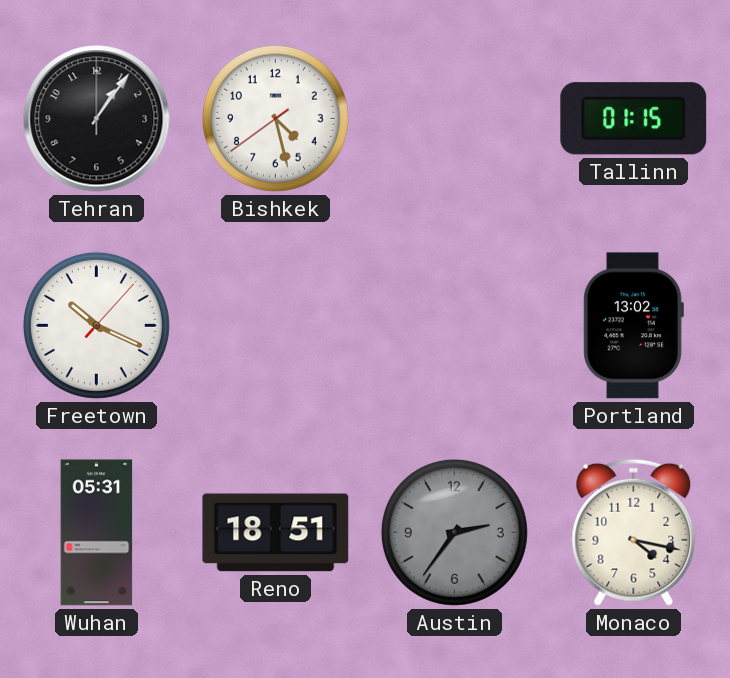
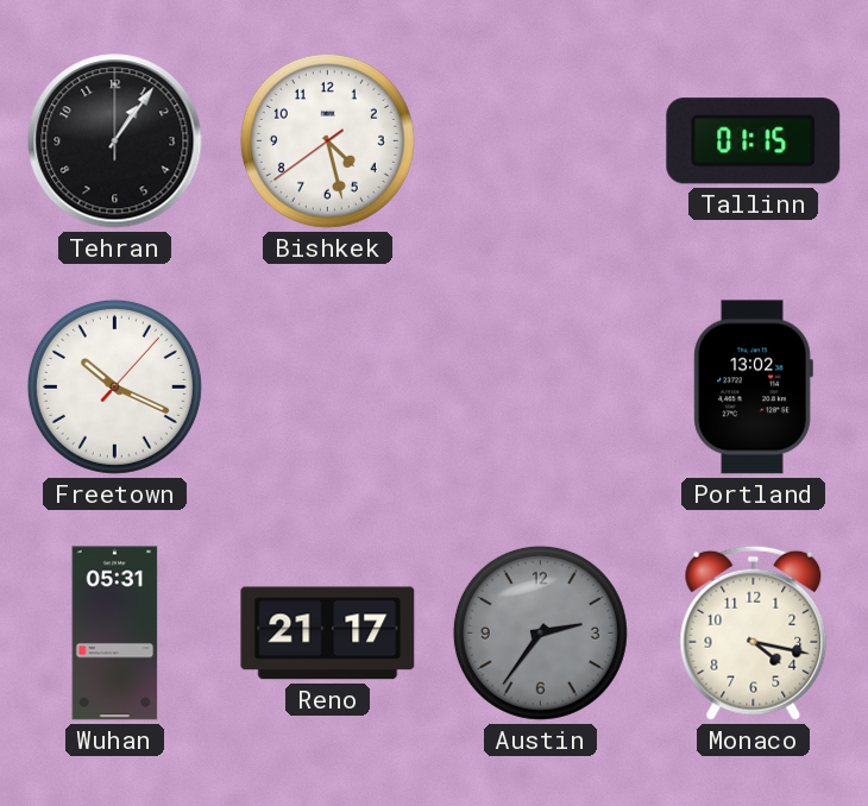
Reno: 18:51 -> 21:17 (328, 634)
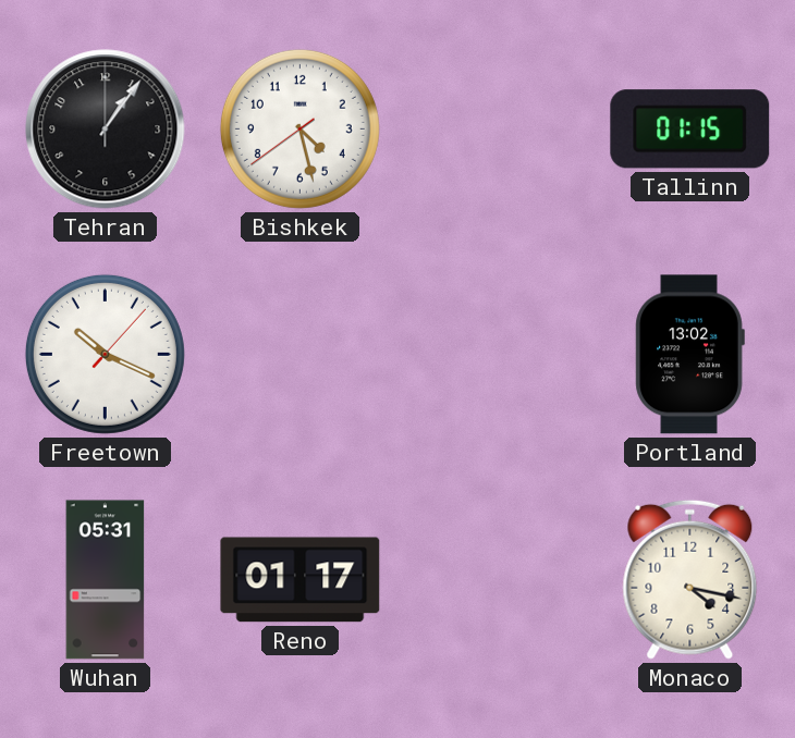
Reno: 21:17 -> 01:17 (301, 580)
Austin: 2:36 -> none (540, 632)
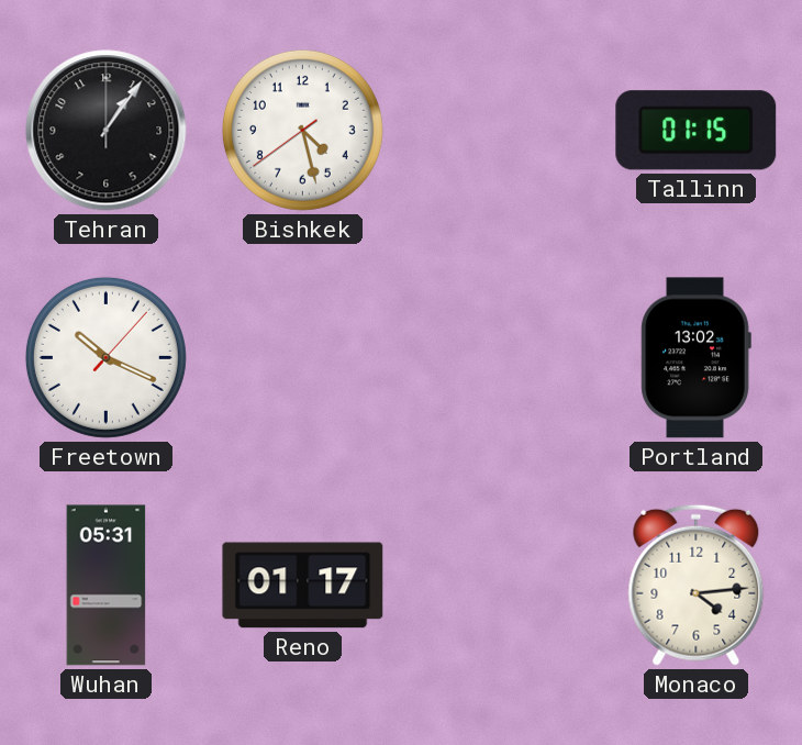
Monaco: 4:17 -> 4:14 (697, 585)
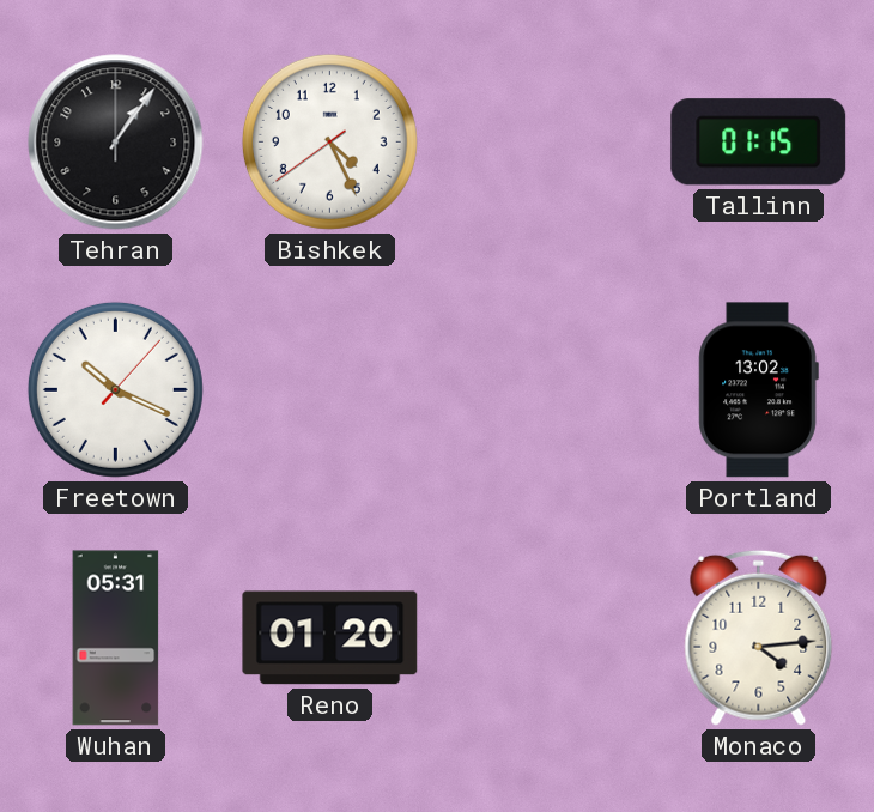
Bishkek: 4:27 -> 4:25 (329, 141)
Reno: 01:17 -> 01:20 (330, 638)
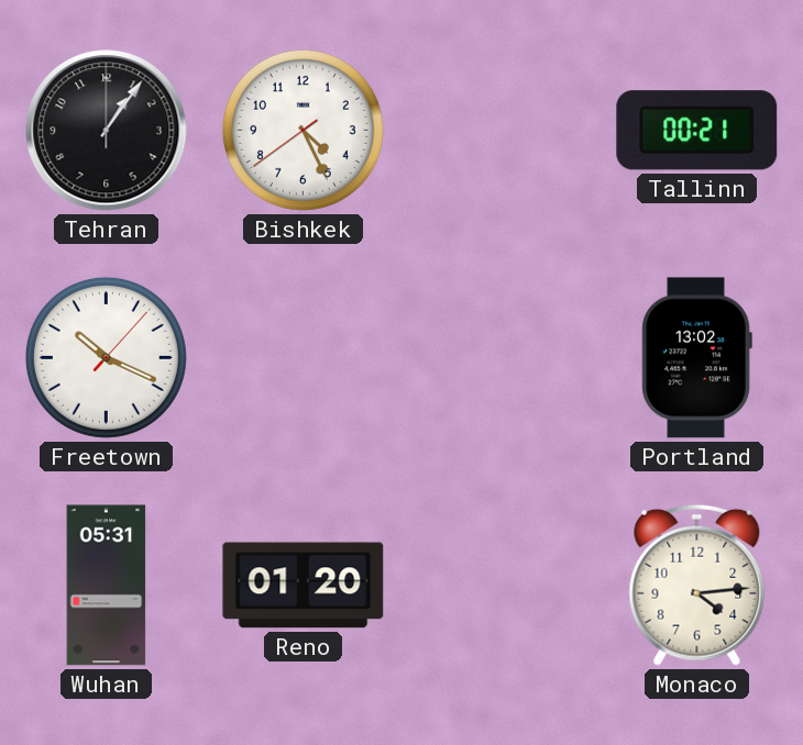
Tallinn: 01:15 -> 00:21 (697, 131)
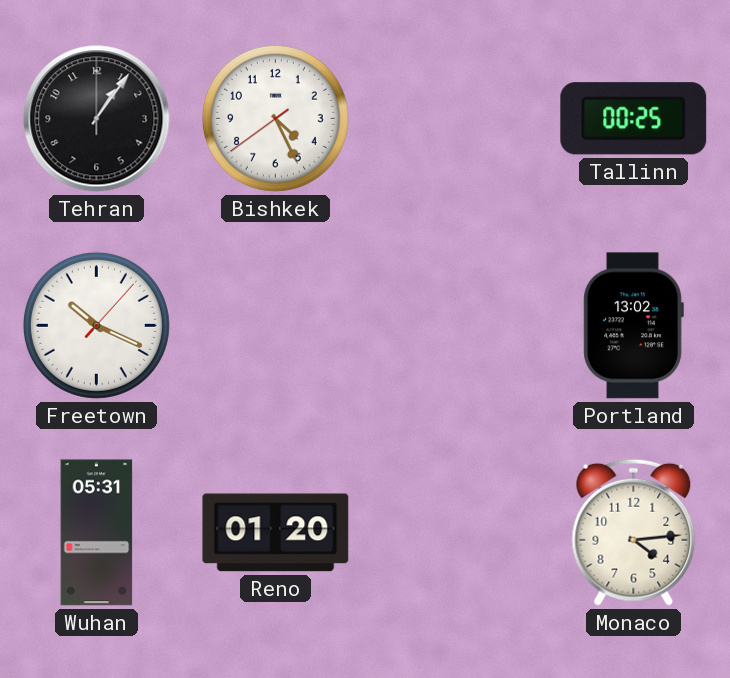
Tallinn: 00:21 -> 00:25 (634, 119)
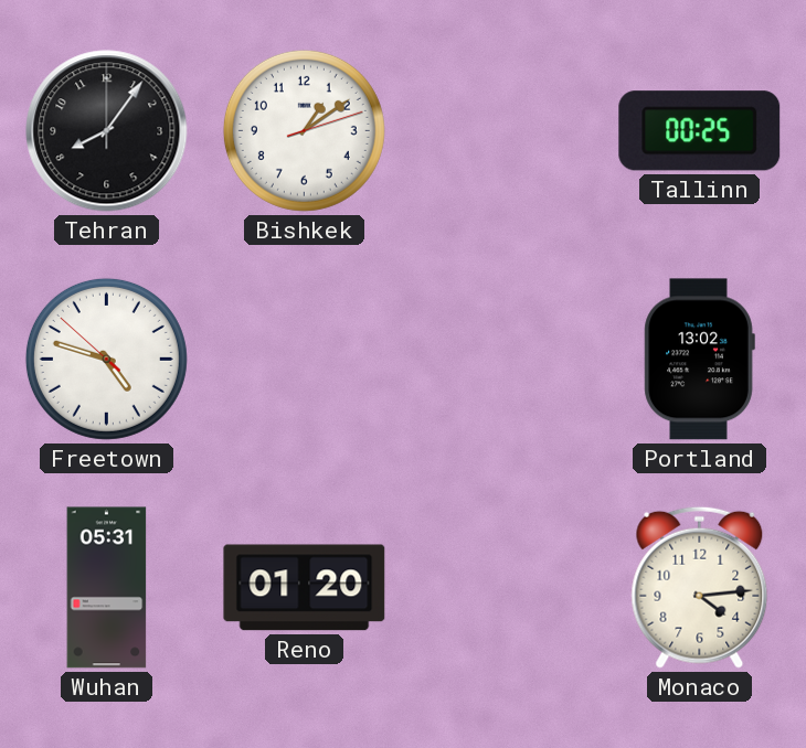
Tehran: 1:06 -> 8:06 (107, 131)
Bishkek: 4:25 -> 1:09 (304, 130)
Freetown: 10:19 -> 4:47 (106, 359)
